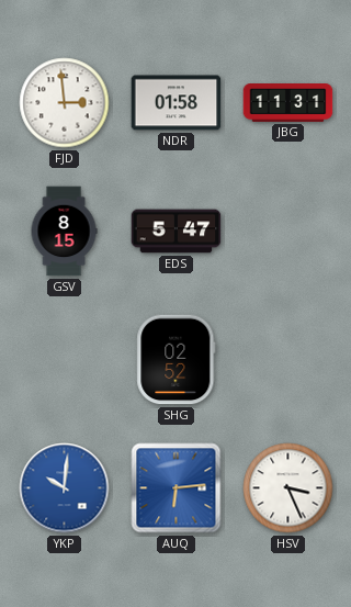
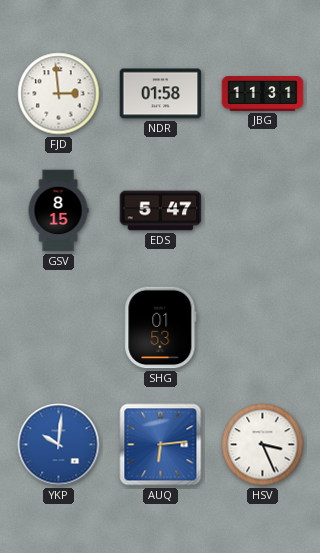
SHG: 02:52 -> 01:53 (161, 328)
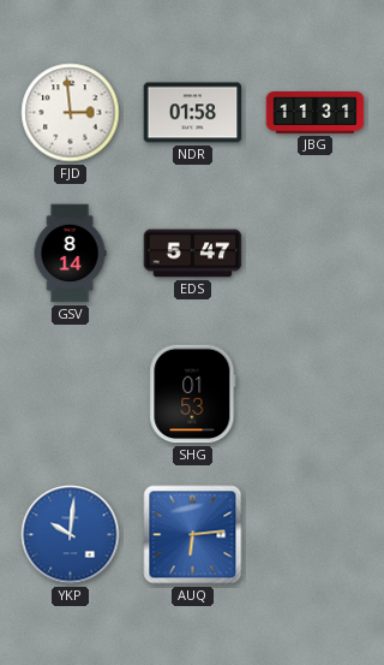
GSV: 8:15 -> 8:14 (70, 254)
HSV: 3:26 -> none (263, 445)
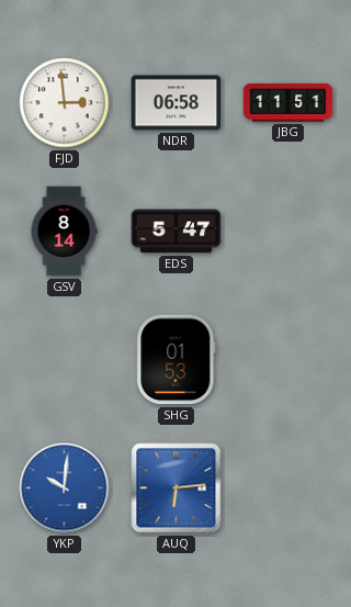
NDR: 01:58 -> 06:58 (177, 103)
JBG: 11:31 -> 11:51 (288, 103)
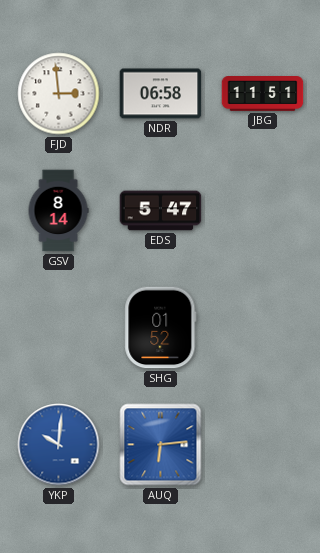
SHG: 01:53 -> 01:52 (161, 328)
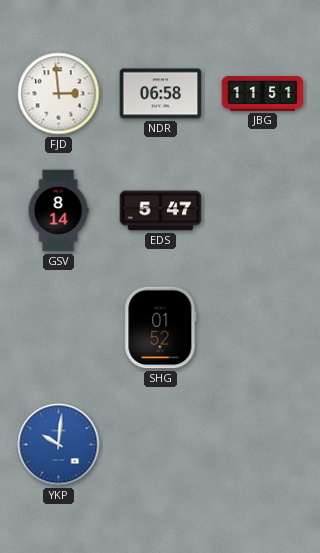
AUQ: 6:14 -> none (161, 445)
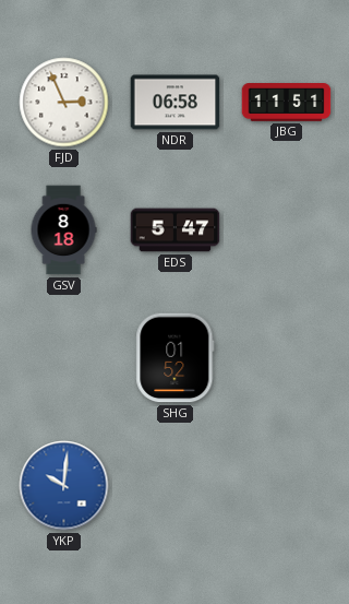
FJD: 2:59 -> 2:56 (64, 103)
GSV: 8:14 -> 8:18 (63, 230)
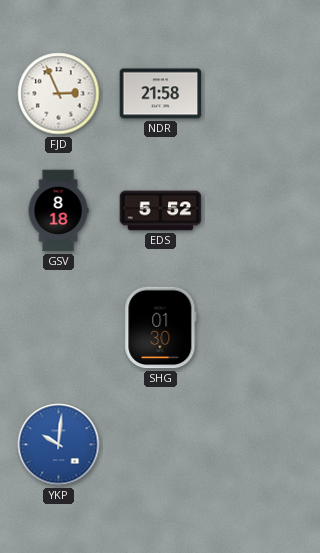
NDR: 06:58 -> 21:58 (161, 94)
JBG: 11:51 -> none (287, 103)
EDS: 5:47 -> 5:52 (161, 211)
SHG: 01:52 -> 01:30 (161, 328)
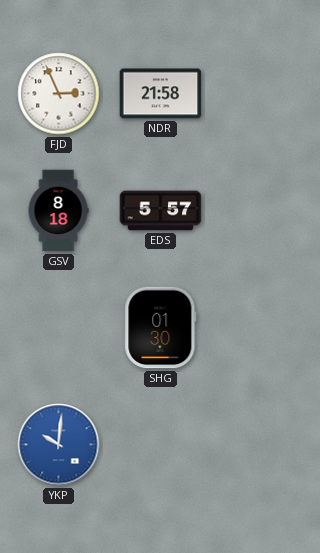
EDS: 5:52 -> 5:57 (161, 211)
